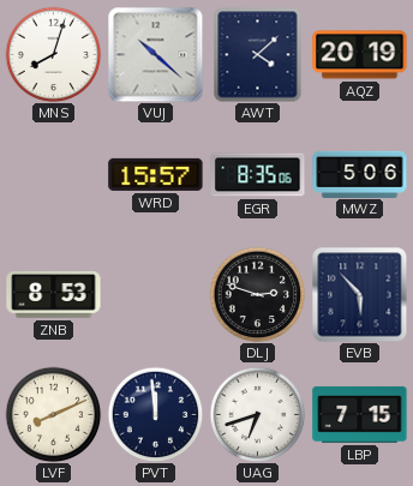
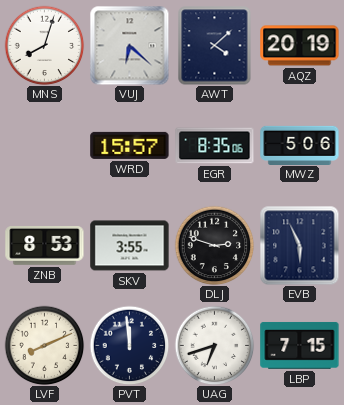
VUJ: 10:22 -> 6:22 (129, 45)
SKV: none -> 3:55 (130, 246)
EVB: 5:53 -> 5:56 (299, 245)
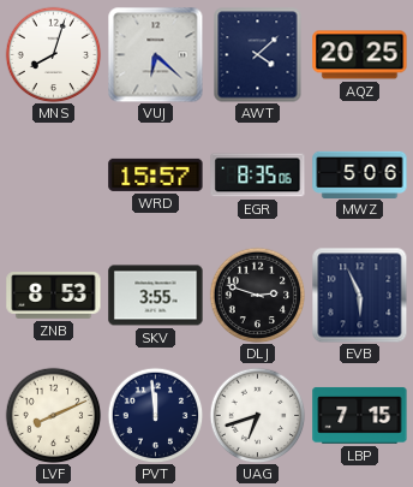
AQZ: 20:19 -> 20:25 (360, 55)
